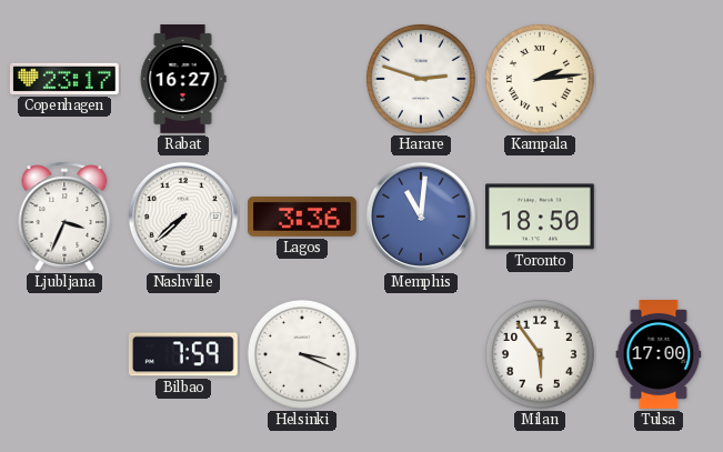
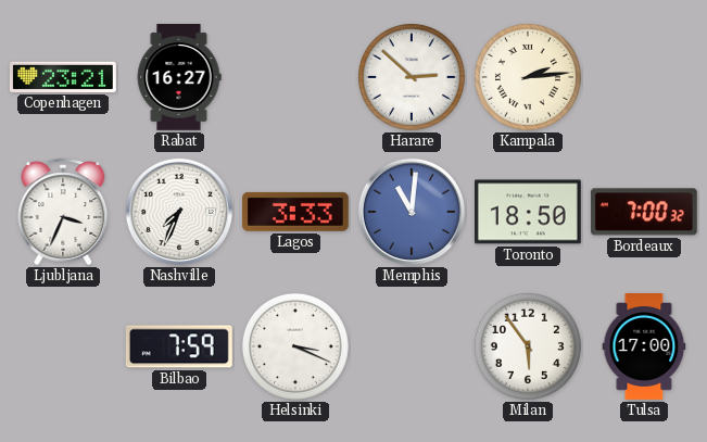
Copenhagen: 23:17 -> 23:21 (63, 77)
Harare: 2:48 -> 2:52 (412, 77)
Nashville: 7:38 -> 7:34 (179, 212)
Lagos: 3:36 -> 3:33 (295, 212)
Bordeaux: none -> 7:00 (644, 212)
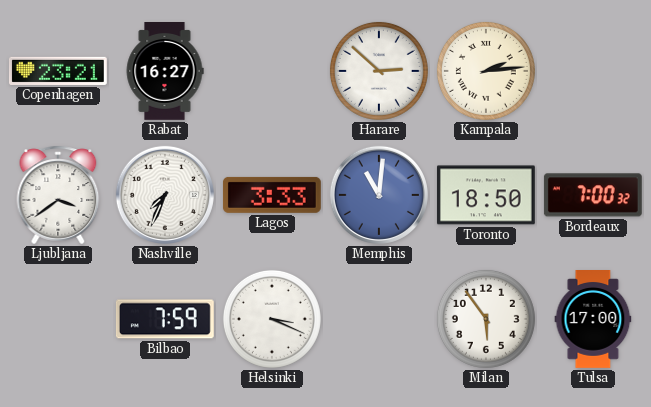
Ljubljana: 3:34 -> 3:39 (58, 195)
